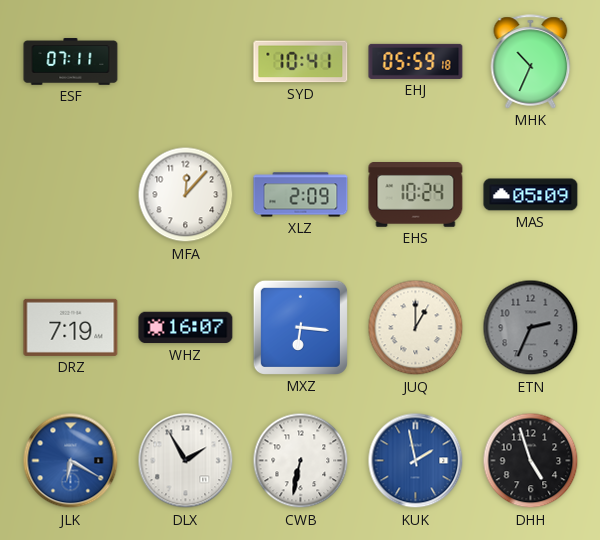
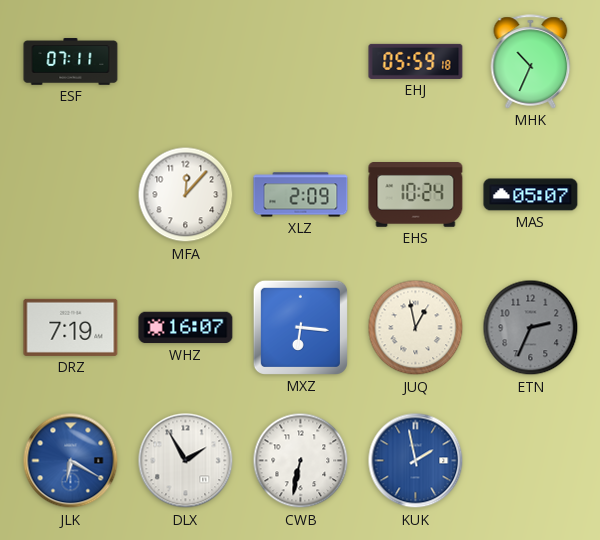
SYD: 10:41 -> none (301, 62)
MAS: 05:09 -> 05:07 (531, 195)
JUQ: 1:00 -> 12:58 (416, 328)
DHH: 4:57 -> none (531, 461)
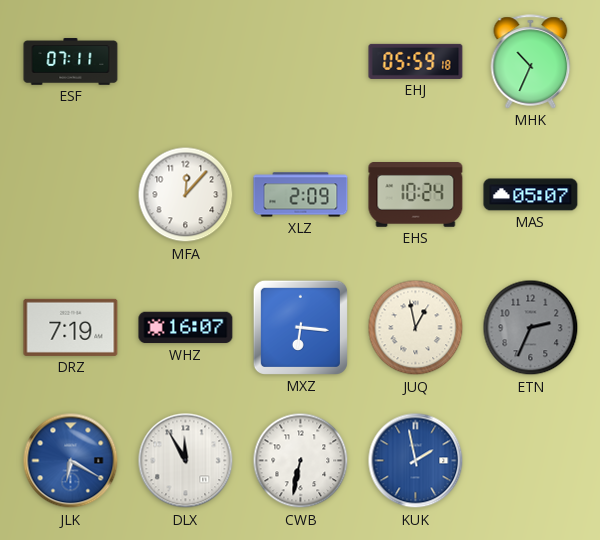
DLX: 1:55 -> 11:55 (186, 461)
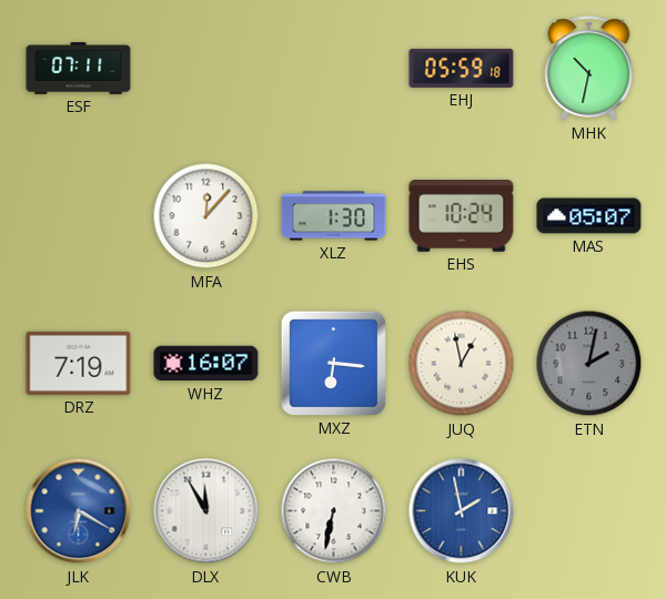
MHK: 10:34 -> 10:32 (589, 69)
XLZ: 2:09 -> 1:30 (334, 216)
ETN: 2:34 -> 2:02 (589, 364)
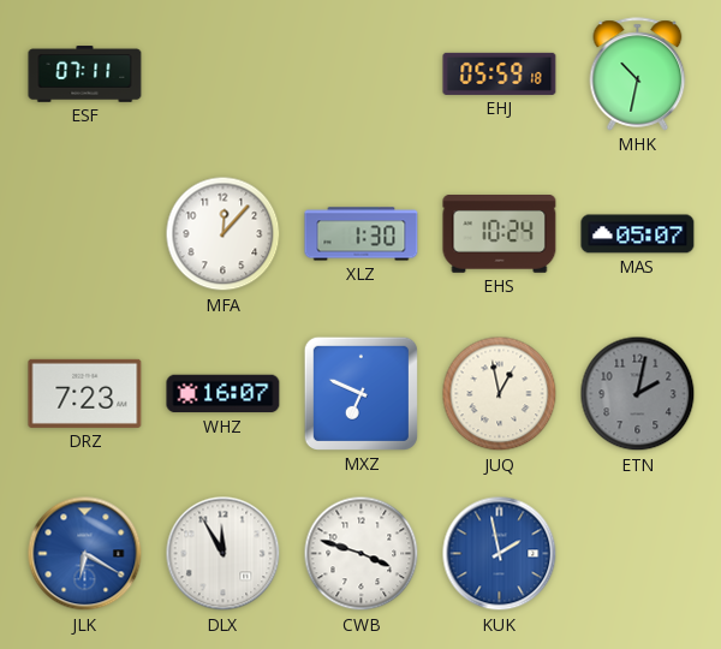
DRZ: 7:19 -> 7:23 (85, 393)
MXZ: 6:16 -> 6:49 (360, 393)
CWB: 6:32 -> 3:48 (362, 554)
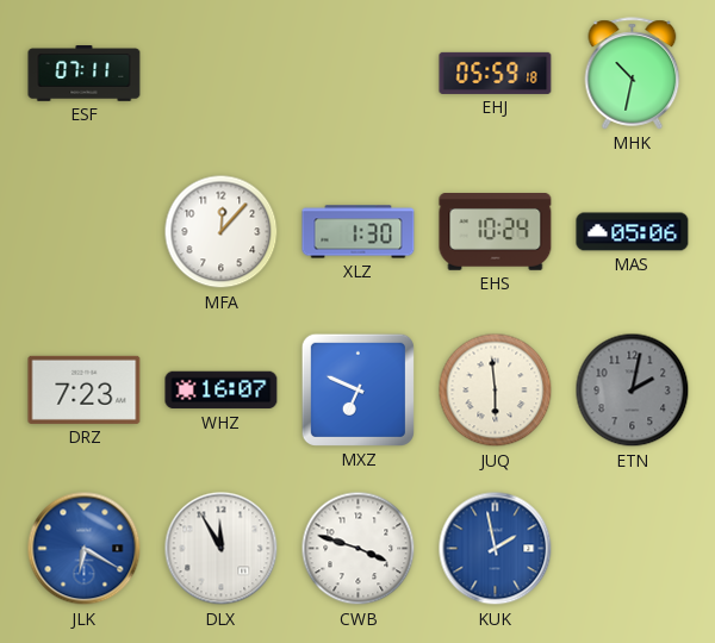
MAS: 05:07 -> 05:06 (633, 232)
JUQ: 12:58 -> 5:59 (496, 391)
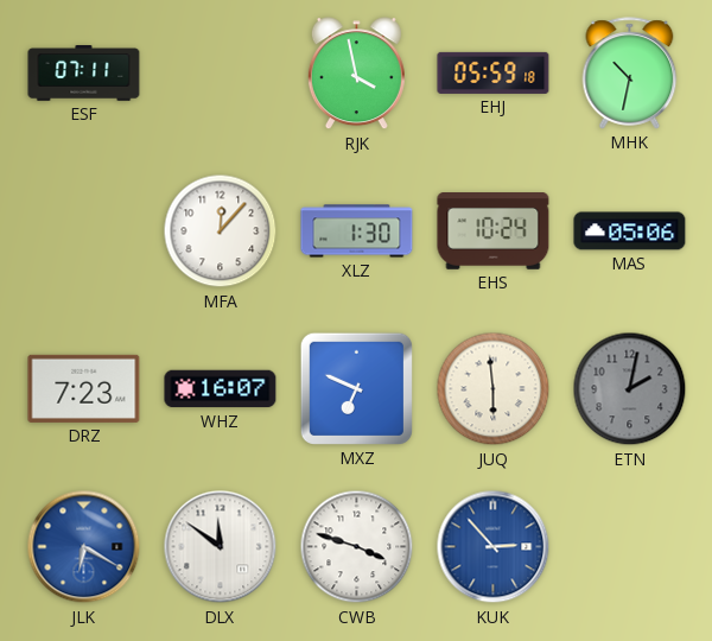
RJK: none -> 3:58 (356, 74)
DLX: 11:55 -> 11:51 (221, 547)
KUK: 1:58 -> 2:53 (494, 547)
